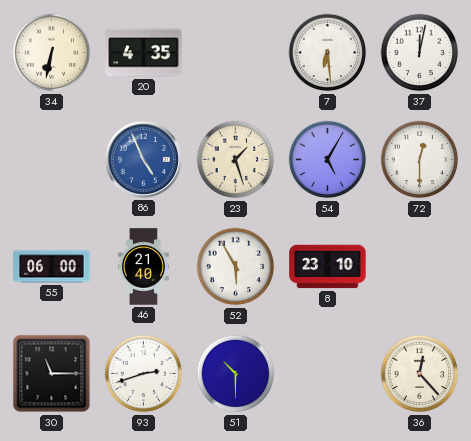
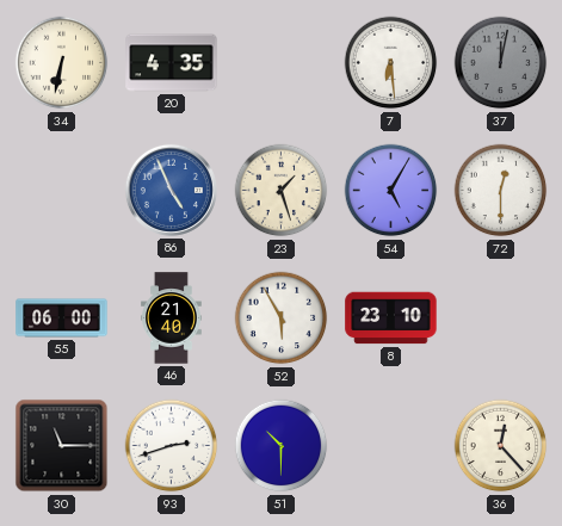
37 dial: white -> grey (501, 63)
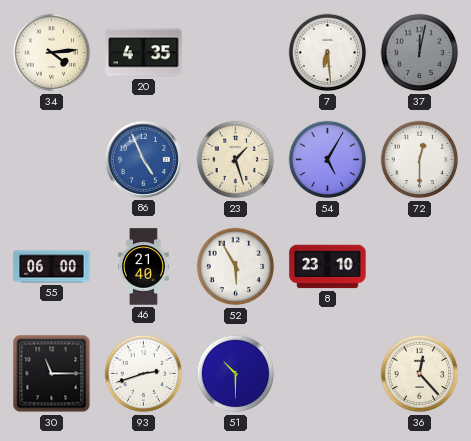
34: 6:32 -> 4:14 (52, 53)
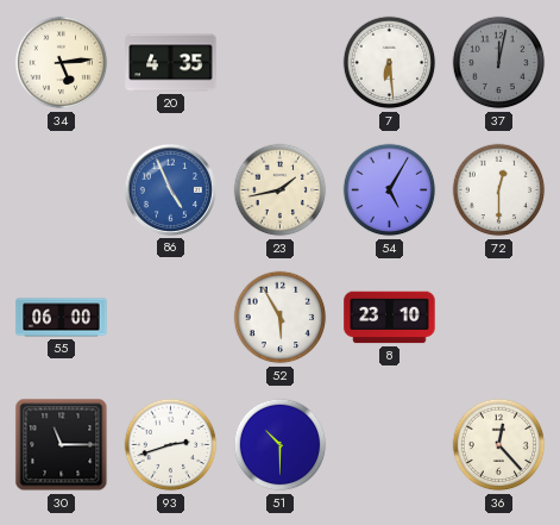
34: 4:14 -> 5:14 (62, 63)
23: 1:27 -> 1:43 (281, 190)
46: 21:40 -> none (144, 267)
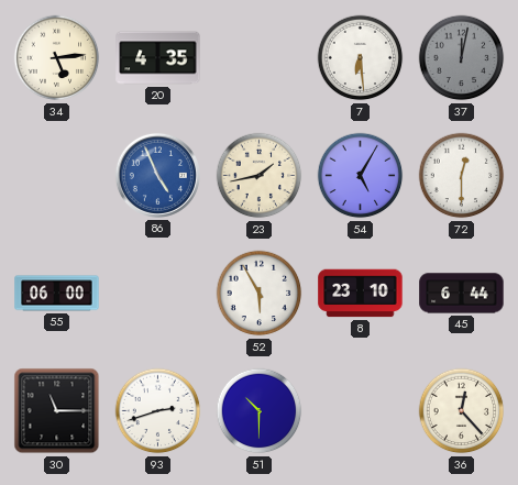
45: none -> 6:44 (462, 294)
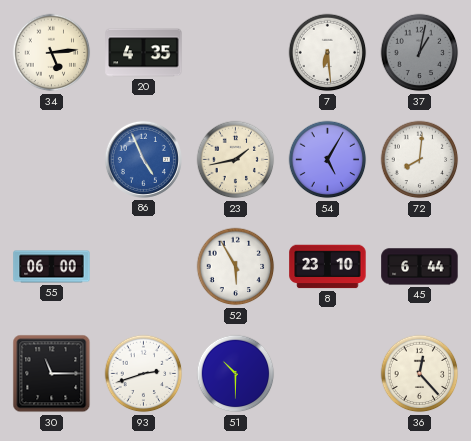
37: 12:02 -> 1:02 (420, 53)
72: 12:30 -> 8:01 (420, 160)
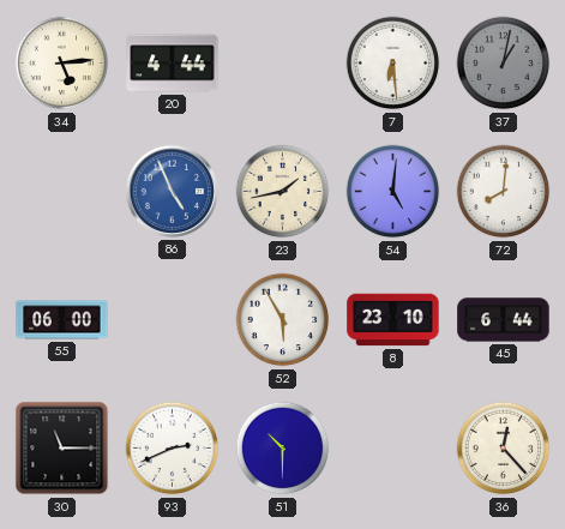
20: 4:35 -> 4:44 (173, 64)
54: 5:05 -> 5:01 (393, 192)
93: 2:42 -> 2:41 (173, 449)
